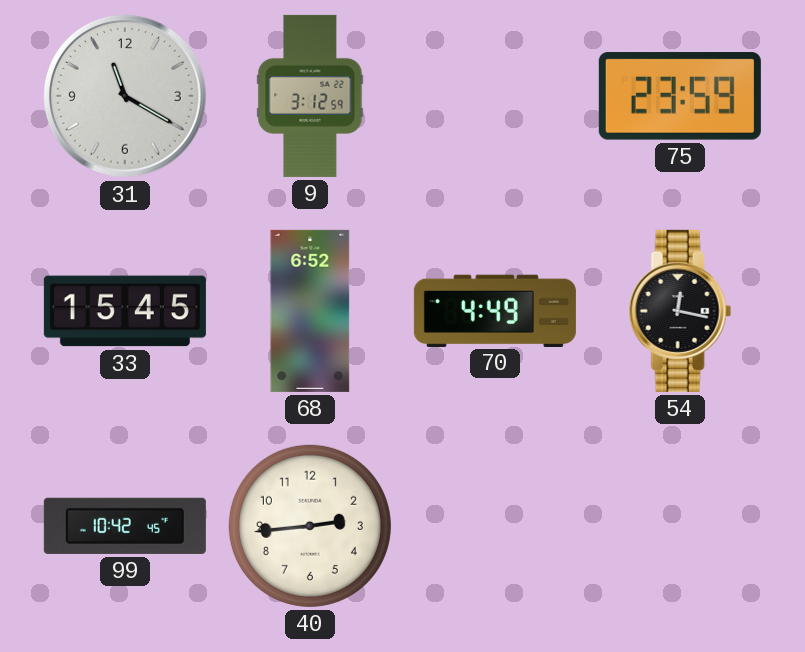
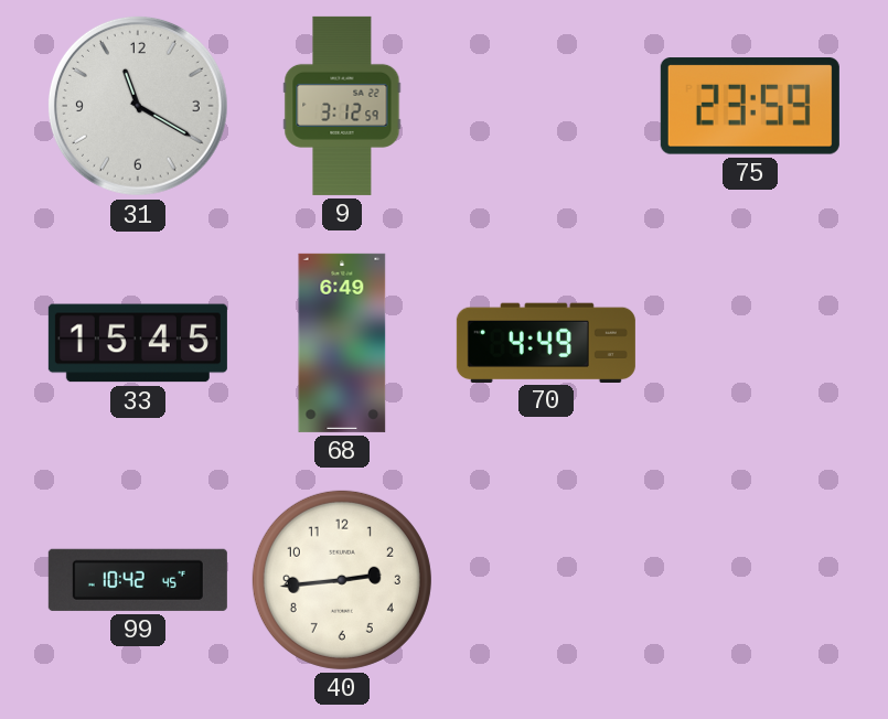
68: 6:52 -> 6:49 (342, 343)
54: 12:17 -> none (680, 311)
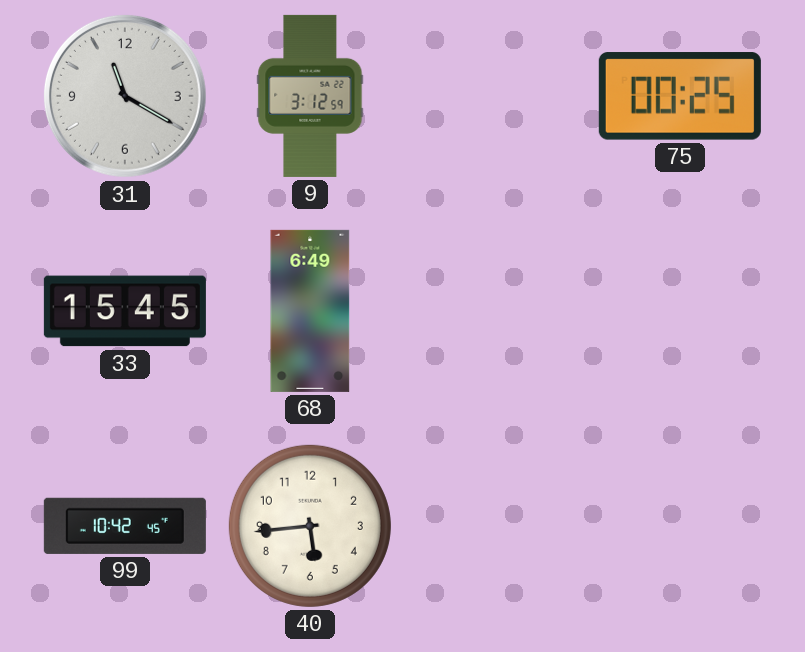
75: 23:59 -> 00:25 (680, 96)
70: 4:49 -> none (546, 342)
40: 2:44 -> 5:44 (310, 526)
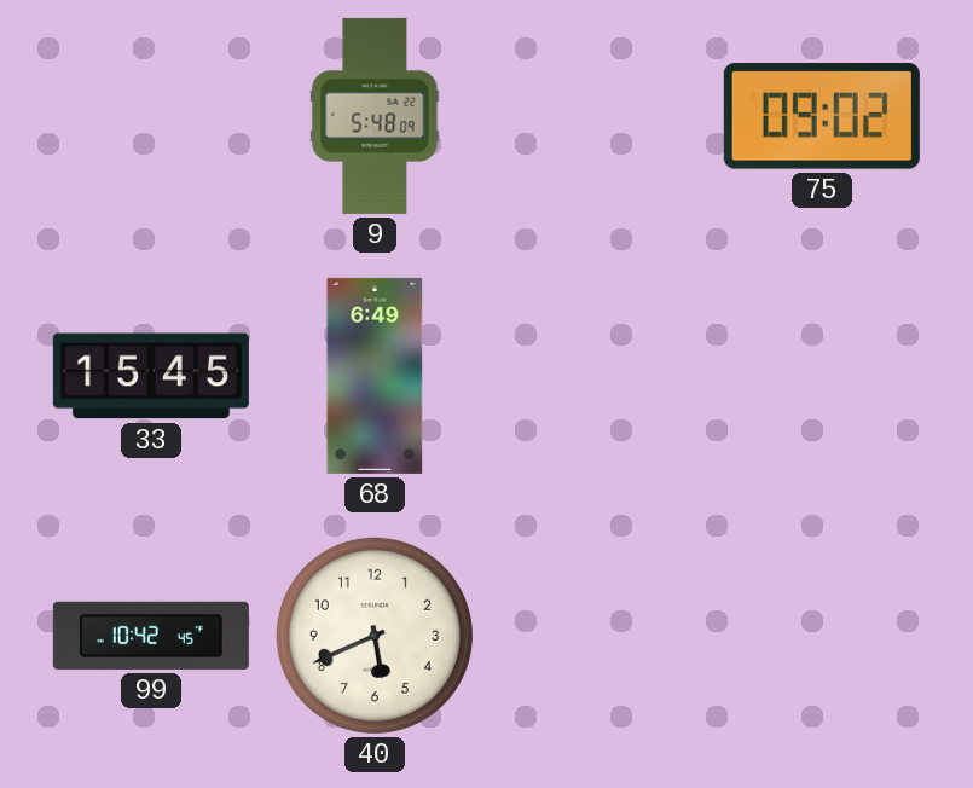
31: 11:20 -> none (125, 96)
9: 3:12 -> 5:48 (375, 116)
75: 00:25 -> 09:02 (822, 116)
40: 5:44 -> 5:41 (375, 636)
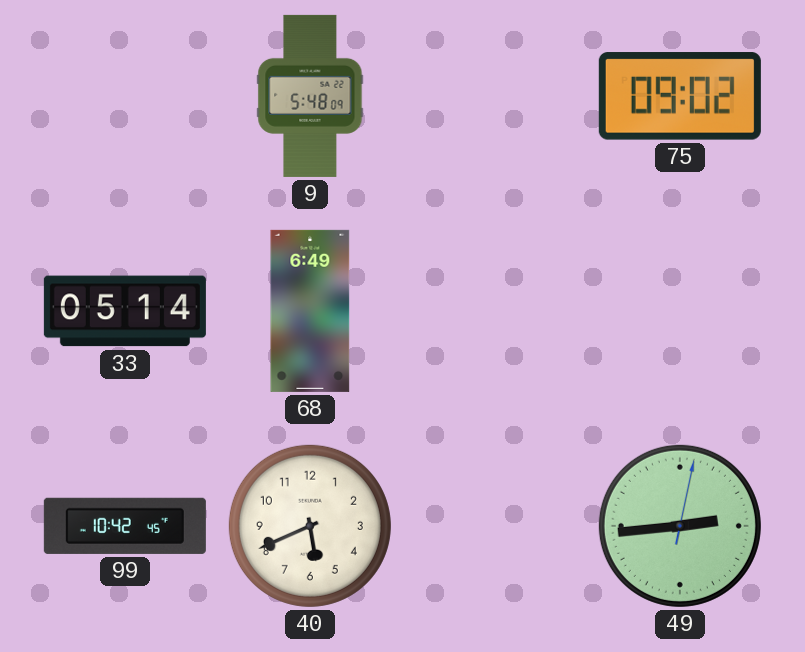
33: 15:45 -> 05:14 (125, 311)
49: none -> 2:44 (680, 526)
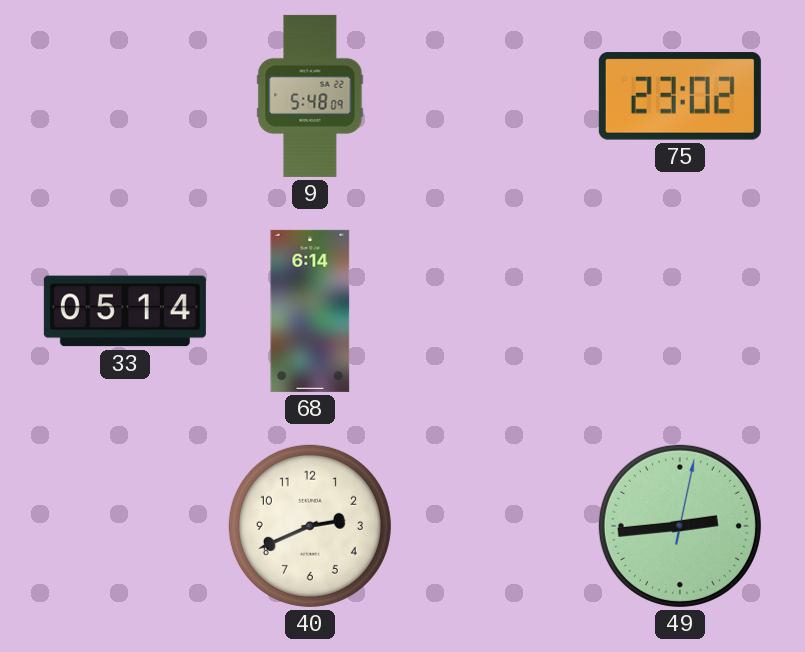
75: 09:02 -> 23:02 (680, 96)
68: 6:49 -> 6:14 (310, 311)
99: 10:42 -> none (125, 526)
40: 5:41 -> 2:41 (310, 526)
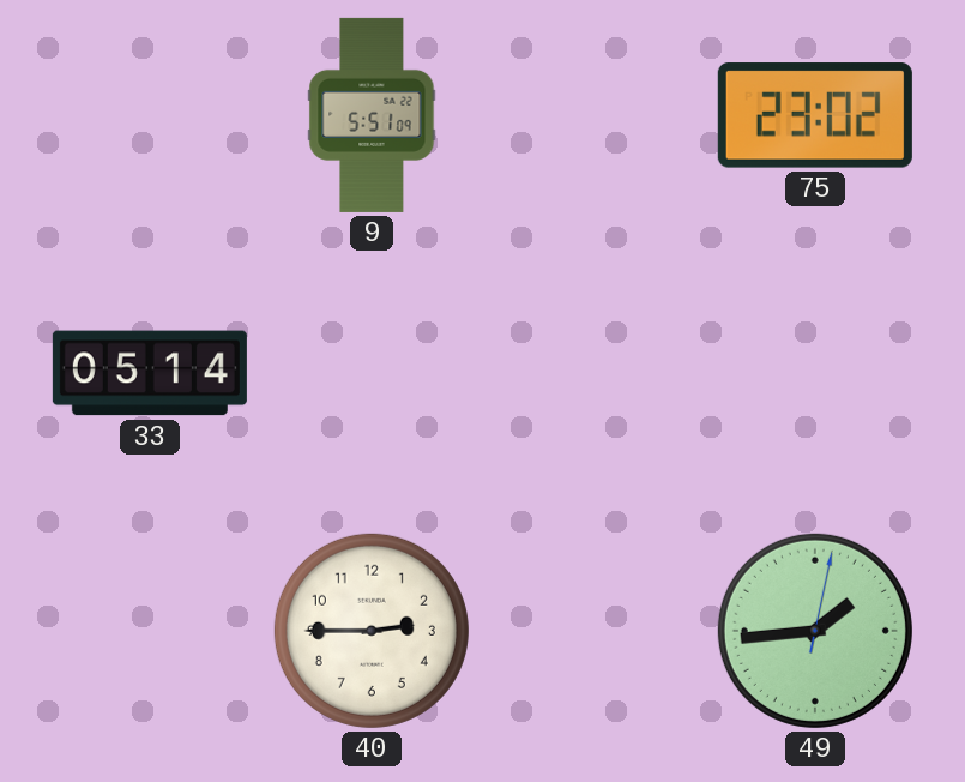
9: 5:48 -> 5:51 (372, 115)
68: 6:14 -> none (310, 311)
40: 2:41 -> 2:45 (372, 631)
49: 2:44 -> 1:44 (815, 631)
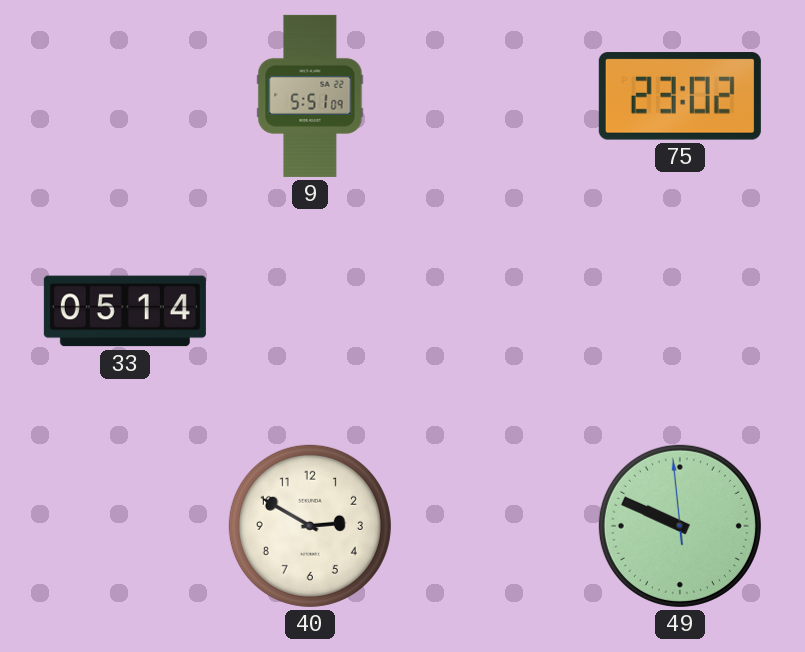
40: 2:45 -> 2:50 (310, 526)
49: 1:44 -> 9:48 (680, 526)
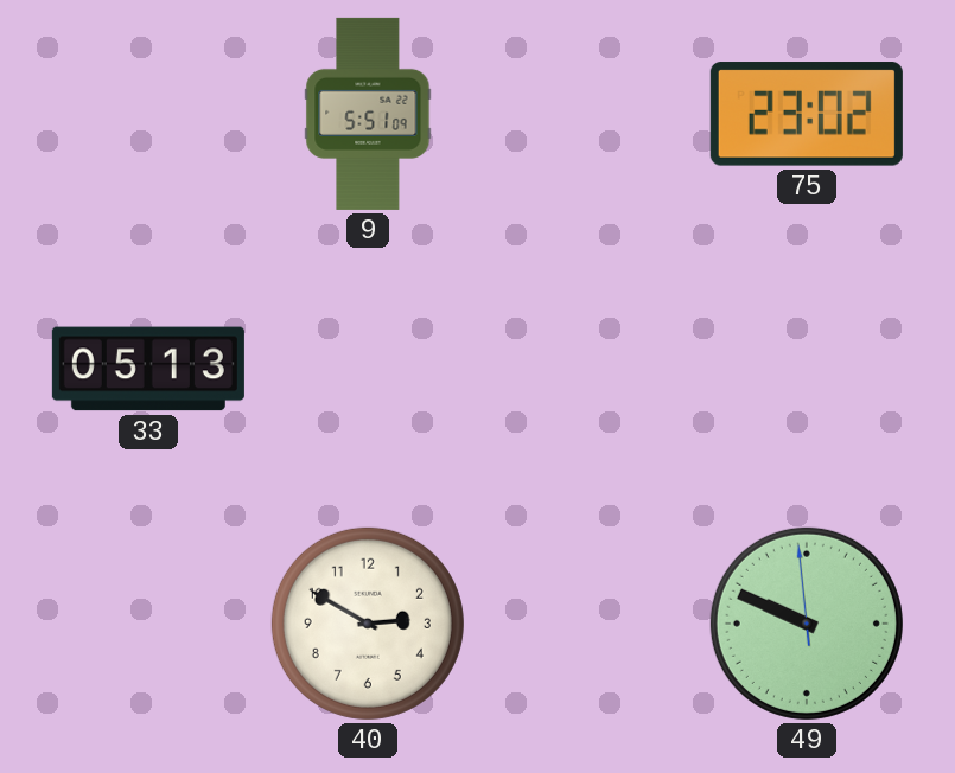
33: 05:14 -> 05:13 (148, 369)
